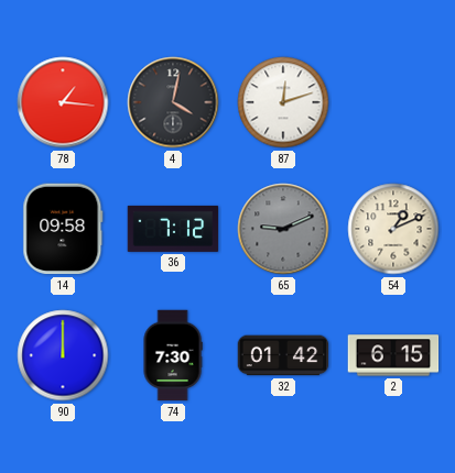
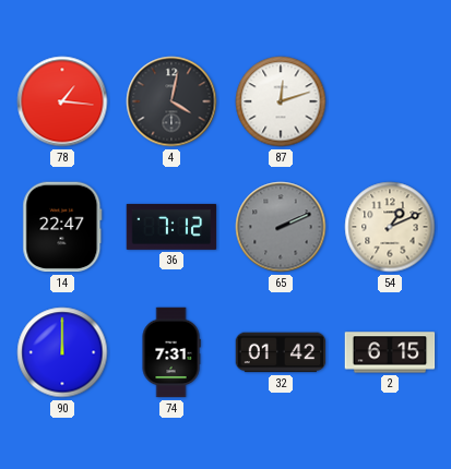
14: 09:58 -> 22:47 (62, 227)
65: 9:11 -> 2:11 (281, 227)
74: 7:30 -> 7:31 (171, 352)
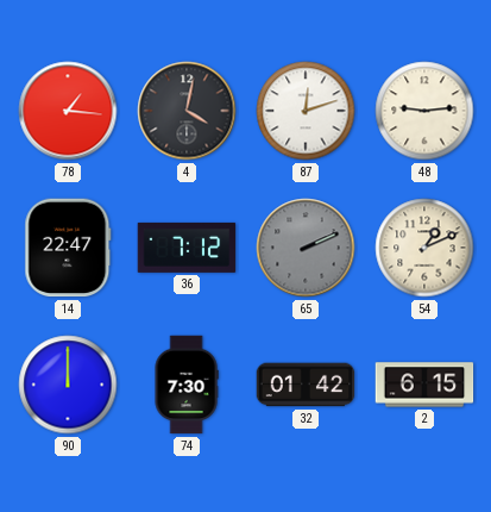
48: none -> 9:14 (424, 111)
74: 7:31 -> 7:30 (187, 385)
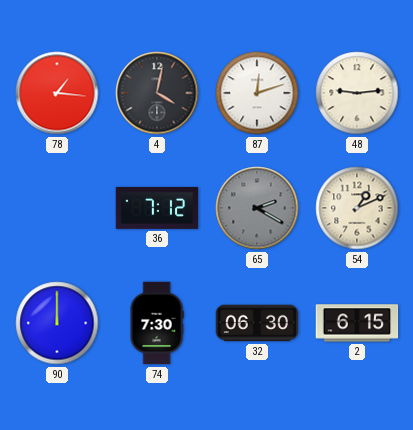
14: 22:47 -> none (68, 248)
65: 2:11 -> 2:20 (257, 208)
32: 01:42 -> 06:30 (257, 323)
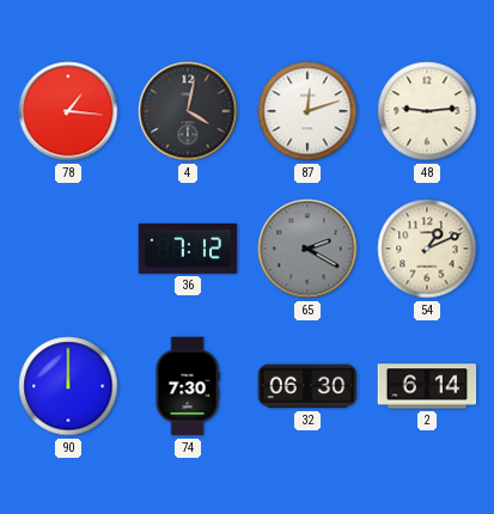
2: 6:15 -> 6:14 (427, 386)
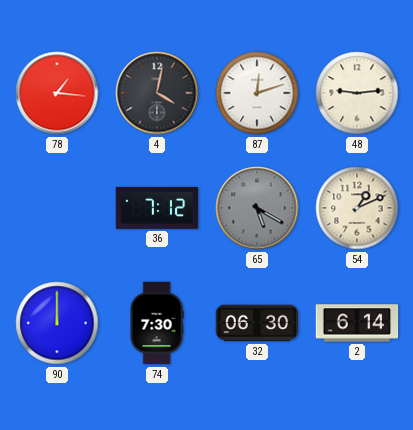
65: 2:20 -> 5:20 (257, 208)
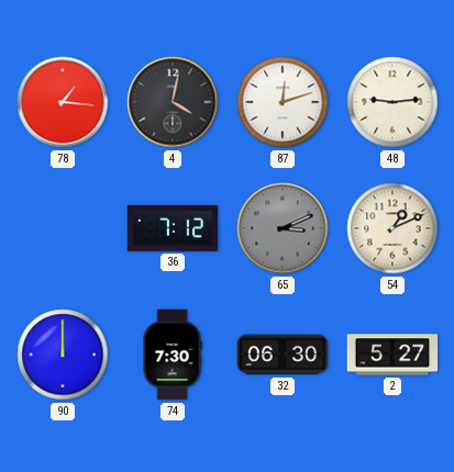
65: 5:20 -> 3:11 (283, 228)
2: 6:14 -> 5:27 (392, 355)
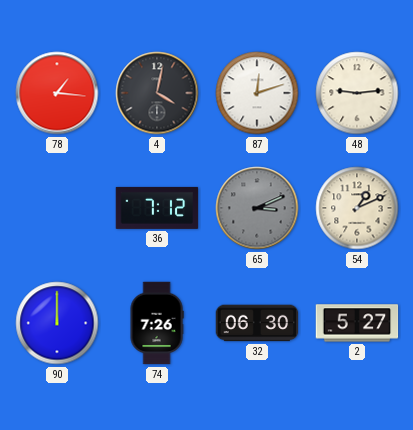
74: 7:30 -> 7:26 (157, 323)
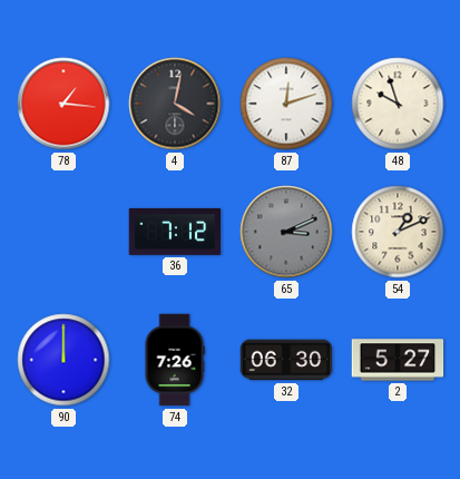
48: 9:14 -> 9:57 (398, 104)
